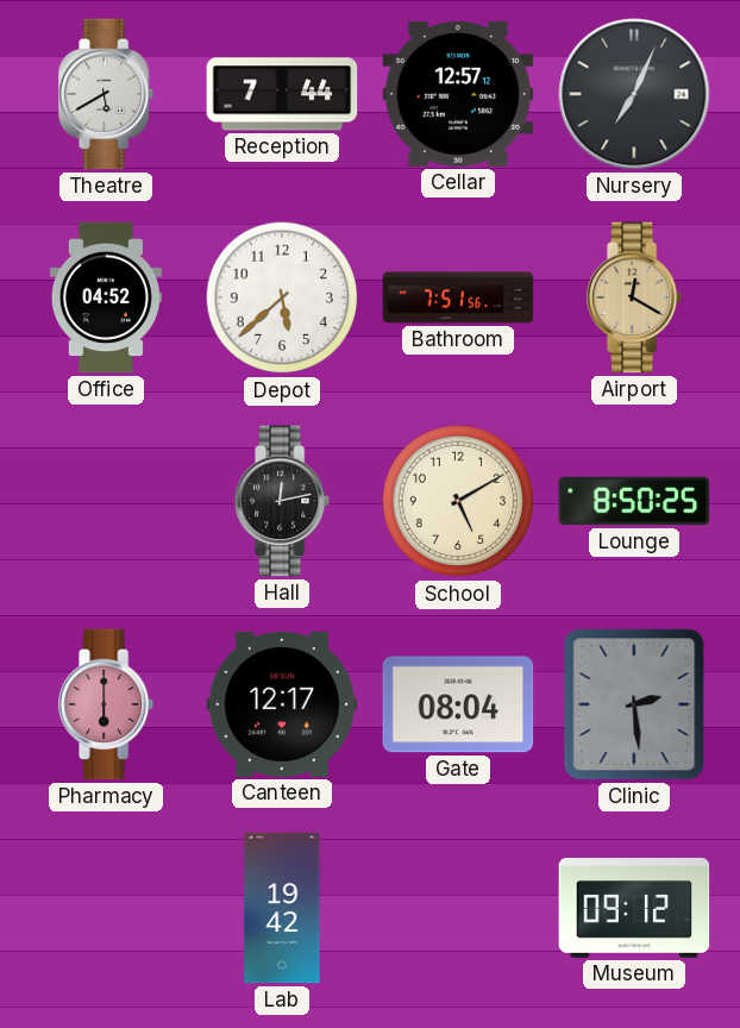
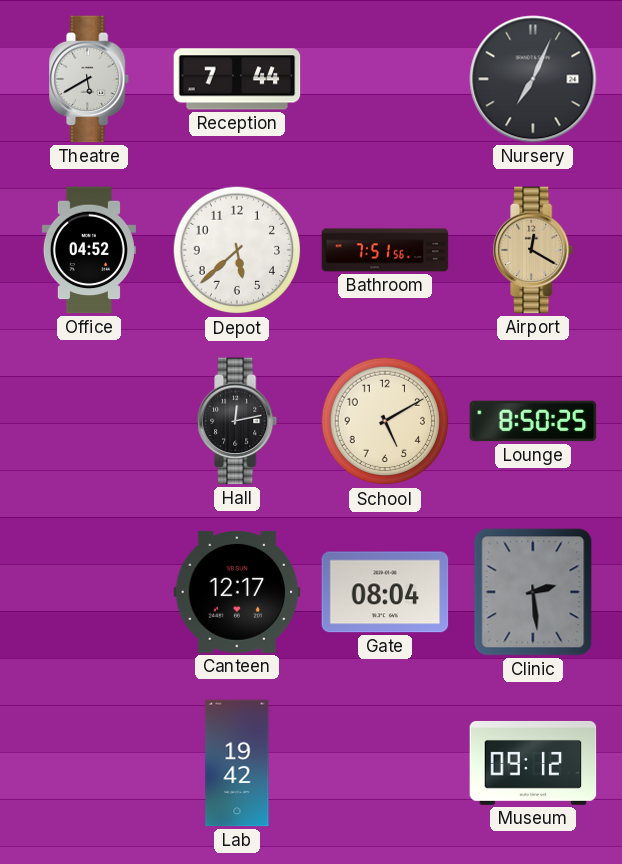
Cellar: 12:57 -> none (458, 94)
Pharmacy: 6:00 -> none (107, 704)
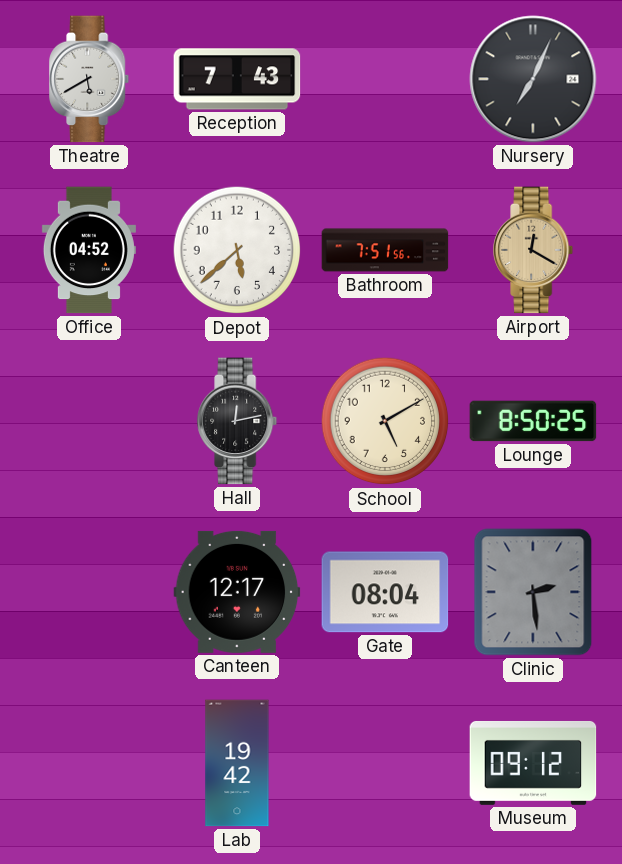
Reception: 7:44 -> 7:43 (237, 79)
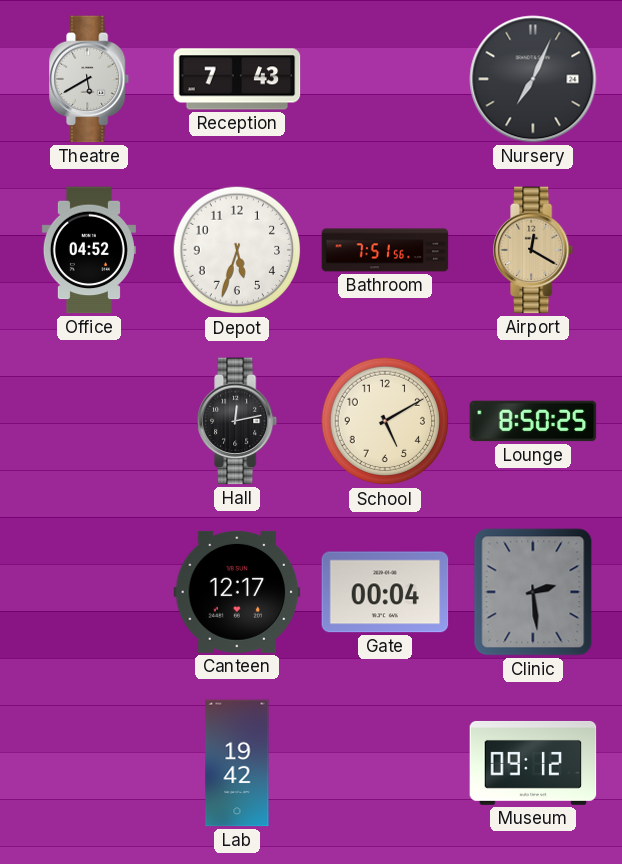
Depot: 5:38 -> 5:33 (237, 250)
Gate: 08:04 -> 00:04 (385, 592)
